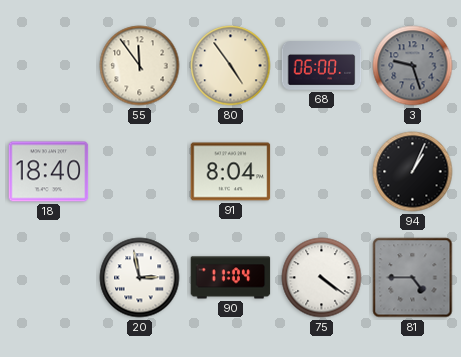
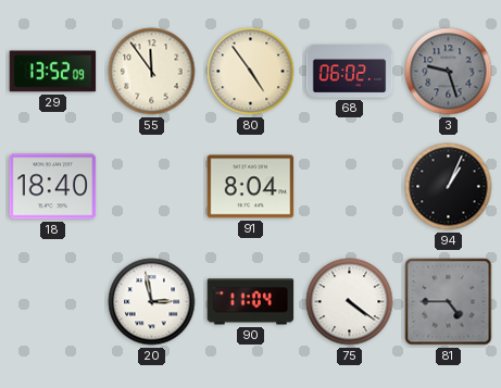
29: none -> 13:52 (53, 72)
68: 06:00 -> 06:02 (350, 72)
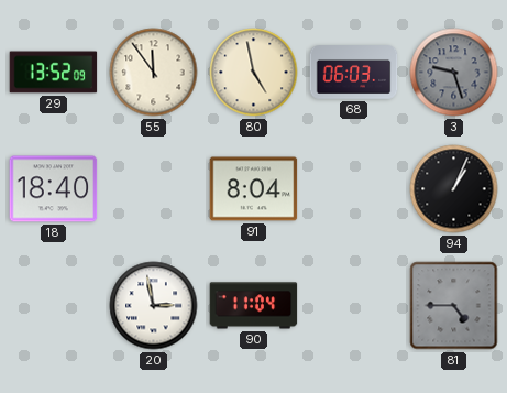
80: 4:54 -> 4:58 (254, 73)
68: 06:02 -> 06:03 (354, 73)
75: 4:21 -> none (350, 302)
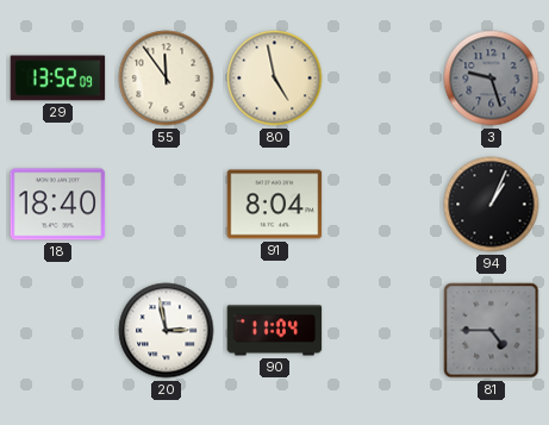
68: 06:03 -> none (354, 73)
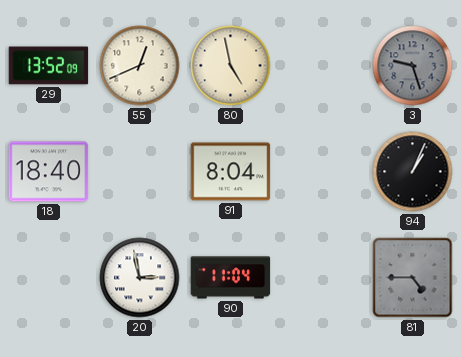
55: 11:54 -> 12:41 (140, 66)
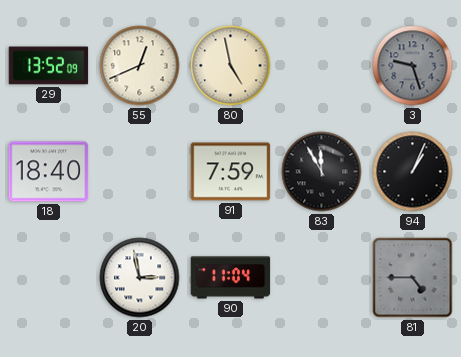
91: 8:04 -> 7:59 (231, 172)
83: none -> 11:55 (322, 172)
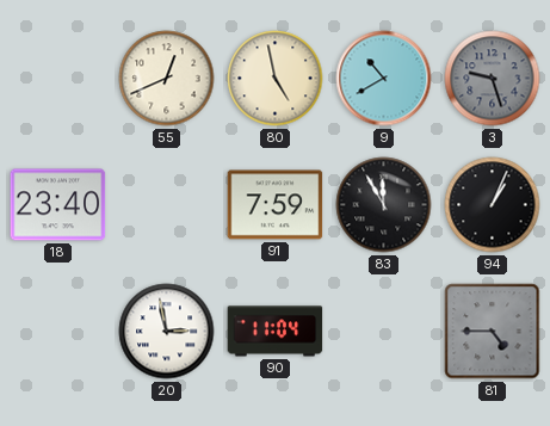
29: 13:52 -> none (49, 66)
9: none -> 10:40 (384, 79)
18: 18:40 -> 23:40 (58, 205)
